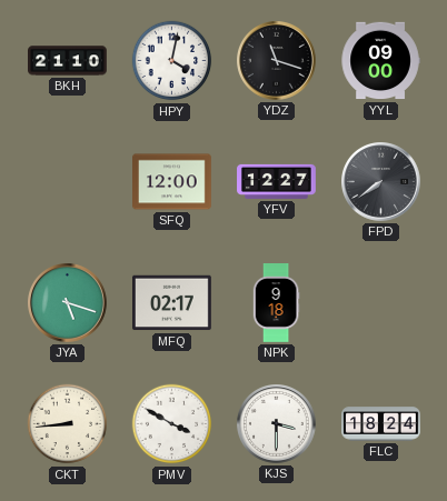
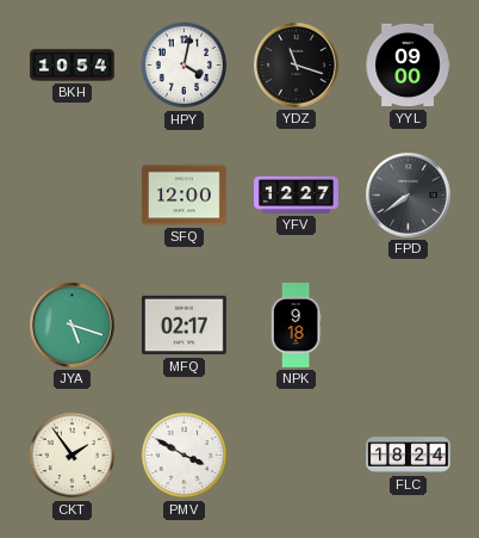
BKH: 21:10 -> 10:54 (73, 66)
CKT: 8:44 -> 1:54 (73, 456)
KJS: 3:30 -> none (277, 424)
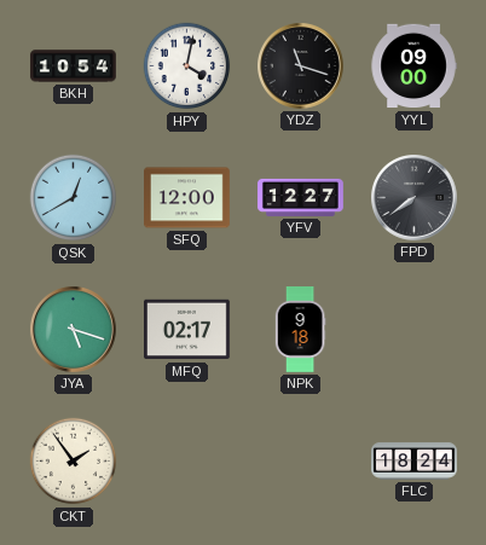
QSK: none -> 12:40 (74, 198)
PMV: 3:50 -> none (185, 456)
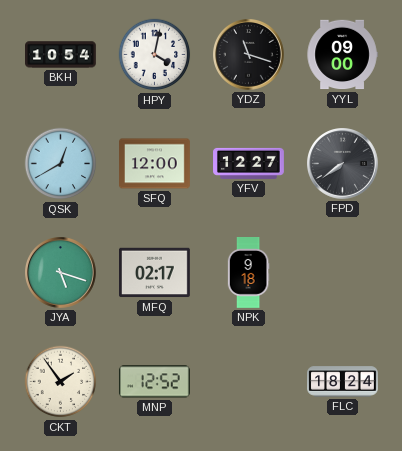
MNP: none -> 12:52 (154, 382)
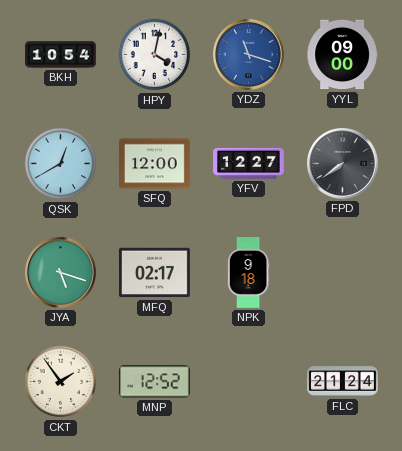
YDZ dial: black -> blue (249, 55)
FLC: 18:24 -> 21:24 (343, 382)
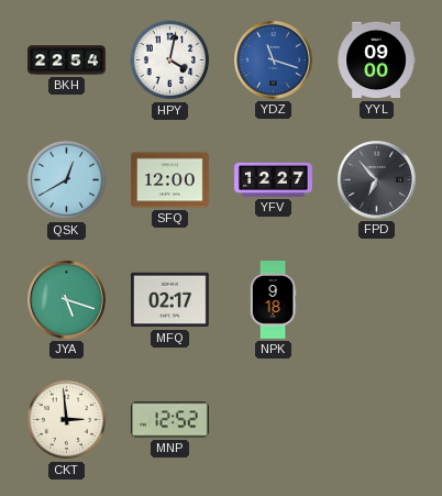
BKH: 10:54 -> 22:54 (67, 60)
FPD: 7:39 -> 6:53 (377, 180)
CKT: 1:54 -> 2:59 (67, 420)
FLC: 21:24 -> none (343, 382)
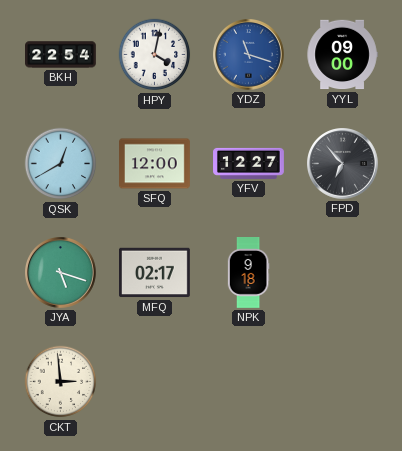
MNP: 12:52 -> none (169, 420)
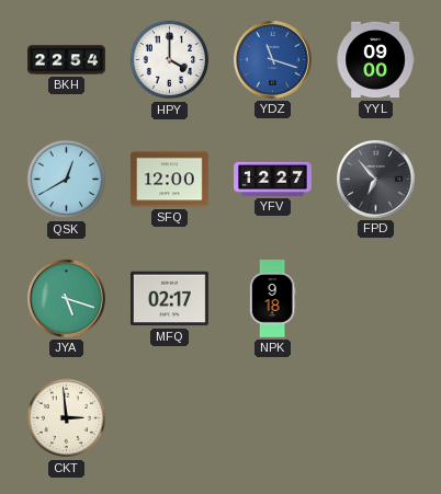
HPY: 4:02 -> 4:00 (170, 60)
